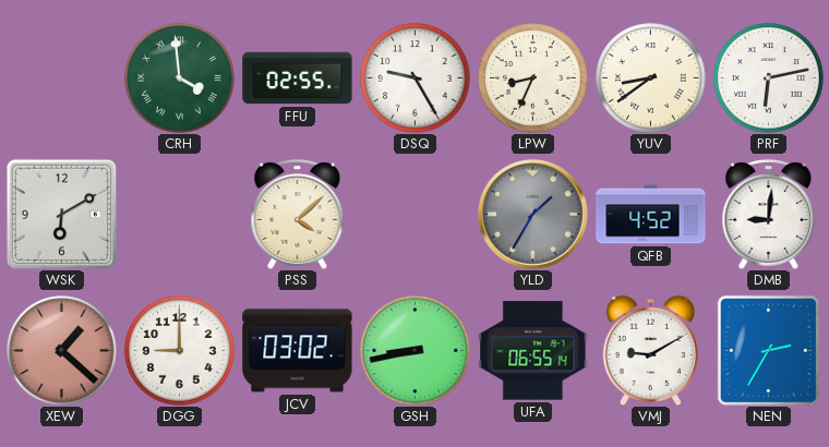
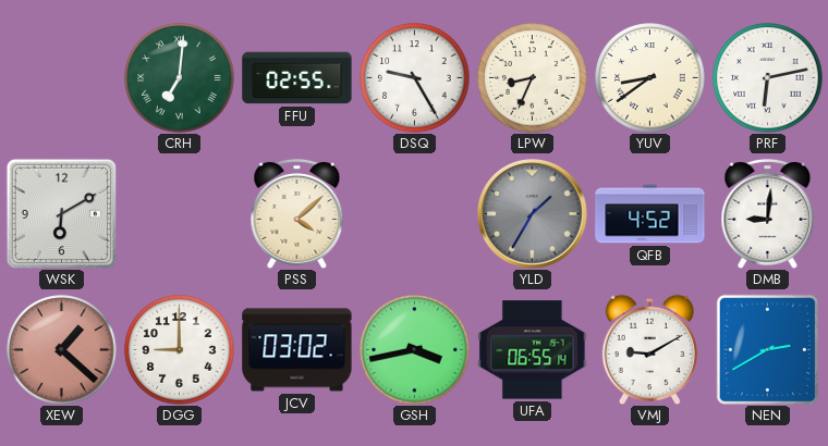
CRH: 3:59 -> 7:01 (180, 78)
GSH: 8:43 -> 3:43 (415, 350)
NEN: 2:35 -> 2:40 (767, 349)
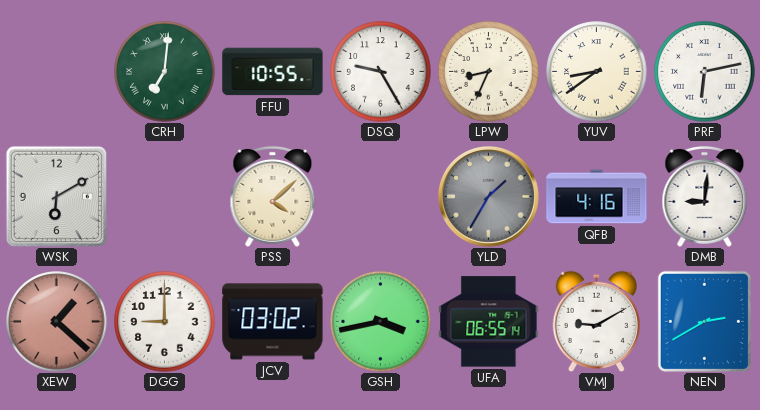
FFU: 02:55 -> 10:55 (273, 72)
QFB: 4:52 -> 4:16 (597, 197)
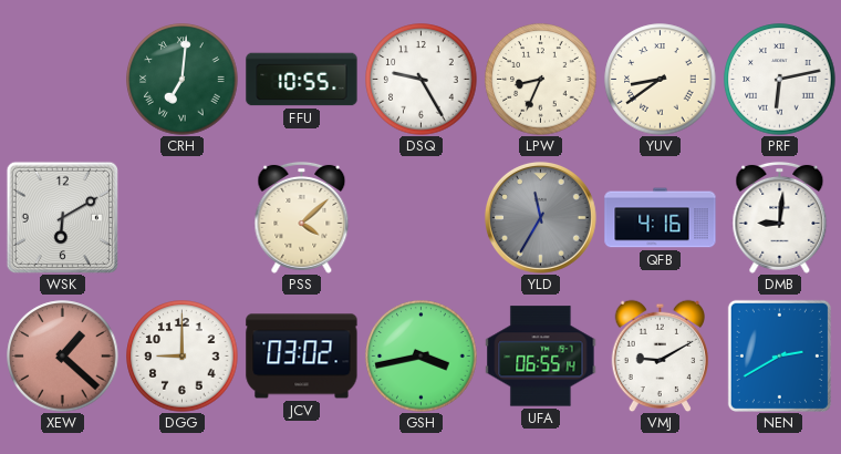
YLD: 1:35 -> 11:35 (540, 217)
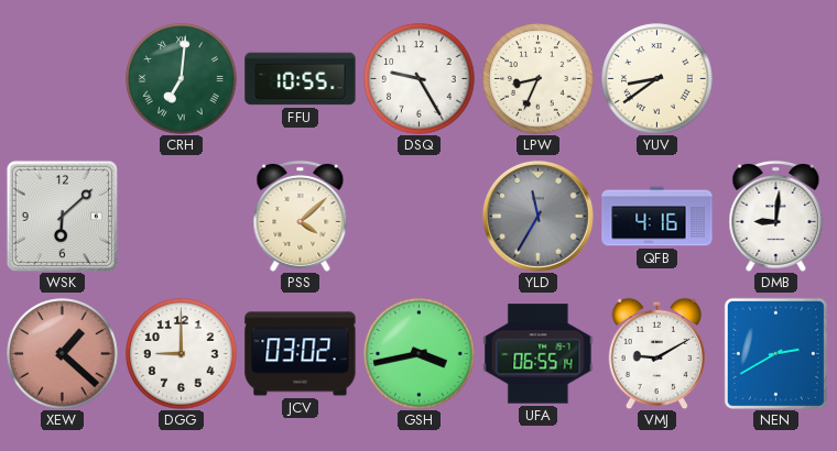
PRF: 6:13 -> none (780, 80)
WSK: 6:10 -> 6:08 (62, 216)
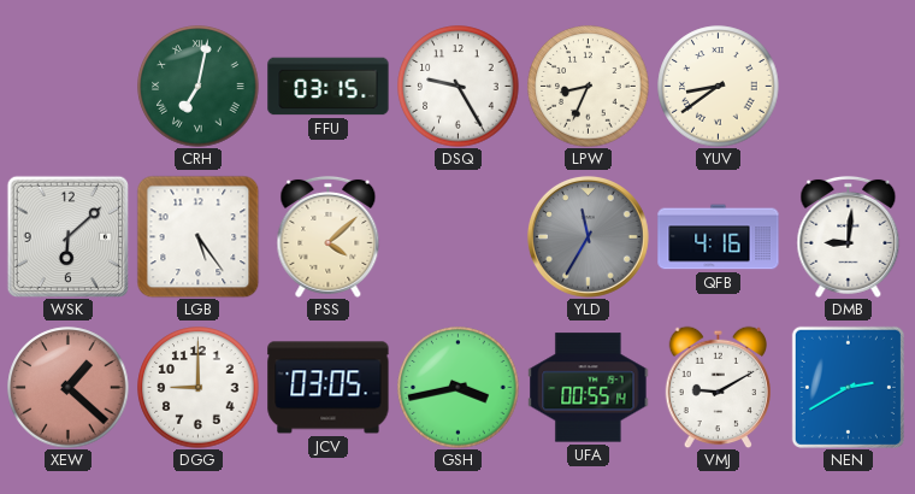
CRH: 7:01 -> 7:02 (199, 87)
FFU: 10:55 -> 03:15 (329, 87)
LGB: none -> 5:24 (197, 236)
JCV: 03:02 -> 03:05 (329, 388)
UFA: 06:55 -> 00:55 (589, 388)
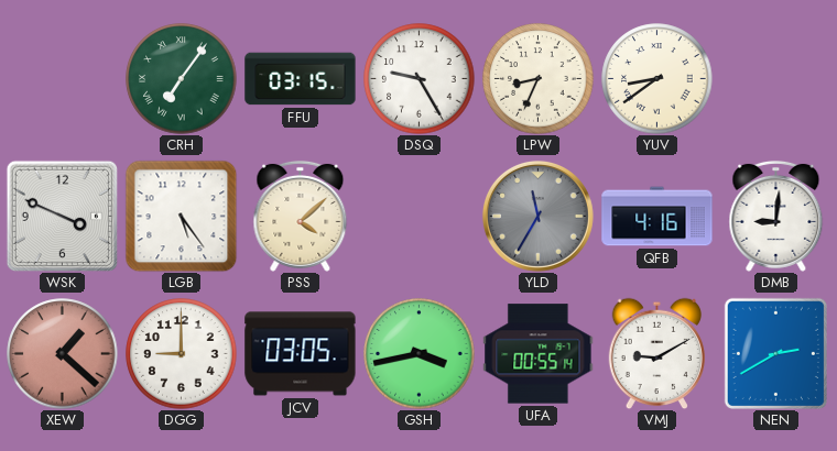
CRH: 7:02 -> 7:06 (182, 79)
WSK: 6:08 -> 3:49 (62, 216)
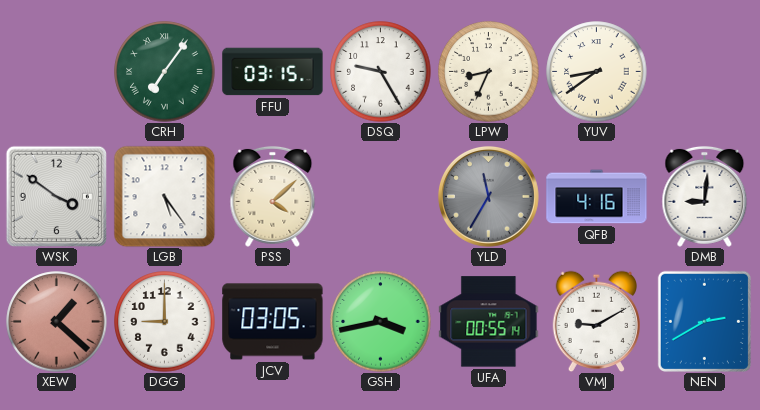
WSK: 3:49 -> 3:51 (56, 196)
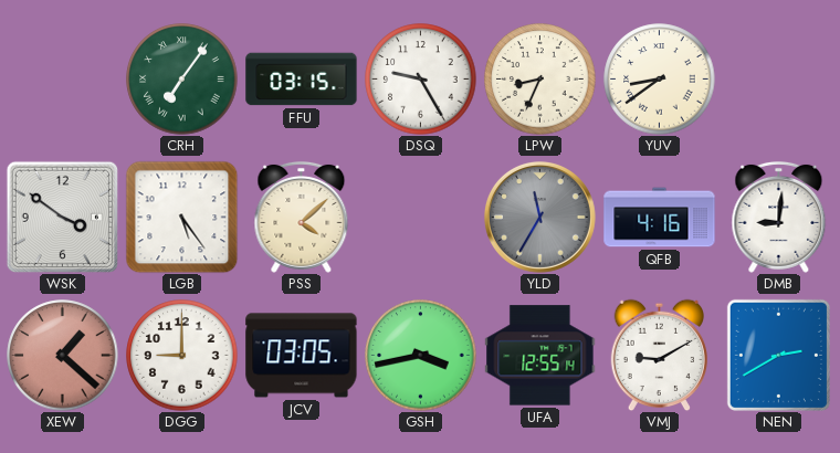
UFA: 00:55 -> 12:55 (540, 356)
